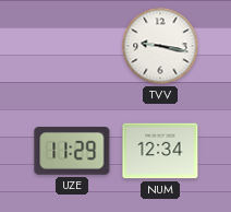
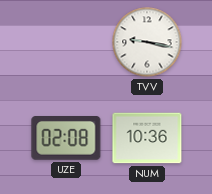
UZE: 11:29 -> 02:08 (66, 139)
NUM: 12:34 -> 10:36 (147, 138)
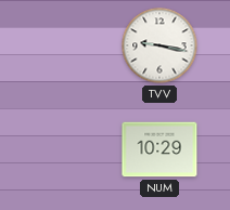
UZE: 02:08 -> none (66, 139)
NUM: 10:36 -> 10:29 (159, 149)
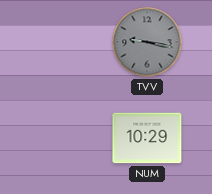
TVV dial: white -> grey (147, 42)
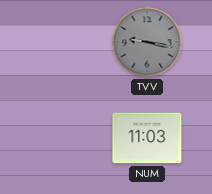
NUM: 10:29 -> 11:03 (147, 138)
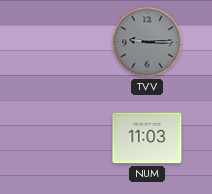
TVV: 9:17 -> 9:15 (147, 42)
